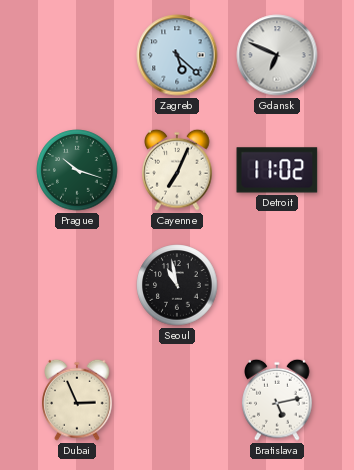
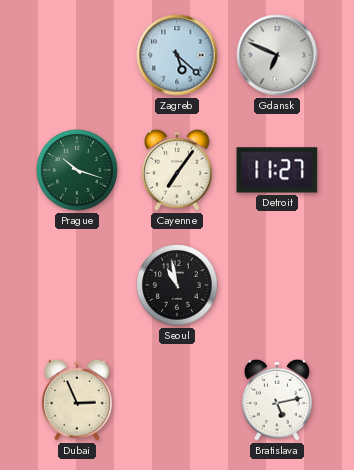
Cayenne: 7:04 -> 7:06 (177, 170)
Detroit: 11:02 -> 11:27 (277, 170)
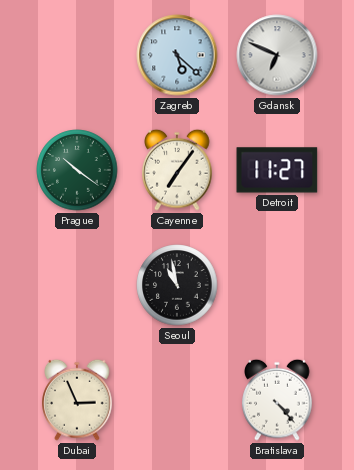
Prague: 10:18 -> 10:21 (77, 170)
Bratislava: 5:13 -> 4:23 (277, 400)
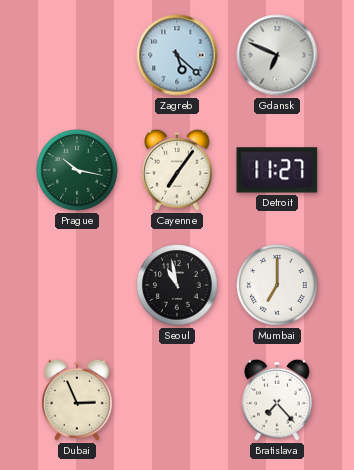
Prague: 10:21 -> 10:17 (77, 170)
Mumbai: none -> 7:00 (277, 285)
Bratislava: 4:23 -> 7:23 (277, 400)
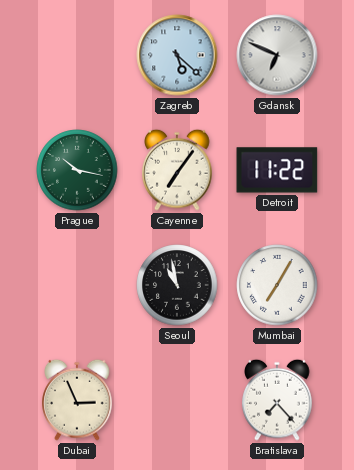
Detroit: 11:27 -> 11:22 (277, 170)
Mumbai: 7:00 -> 7:05 (277, 285)
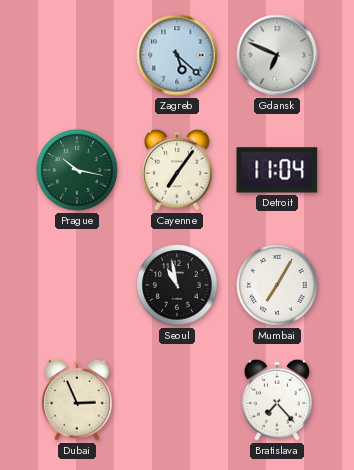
Detroit: 11:22 -> 11:04 (277, 170)
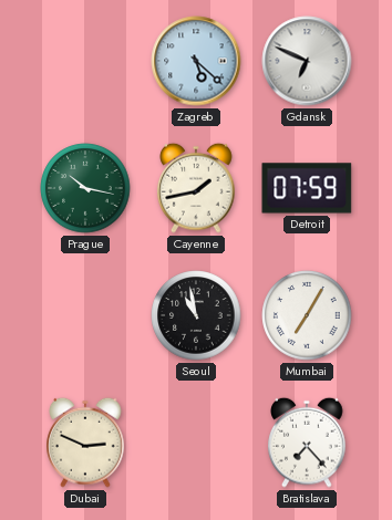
Cayenne: 7:06 -> 1:43 (196, 188)
Detroit: 11:04 -> 07:59 (307, 188)
Dubai: 2:56 -> 2:49 (85, 443)
